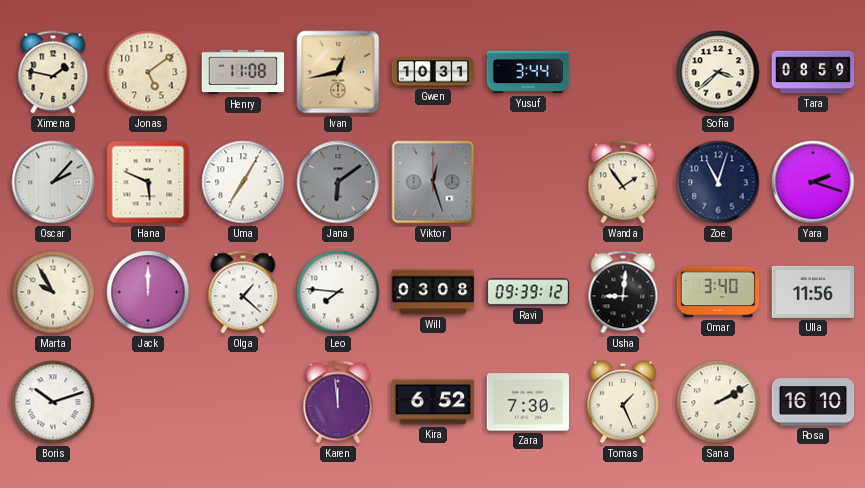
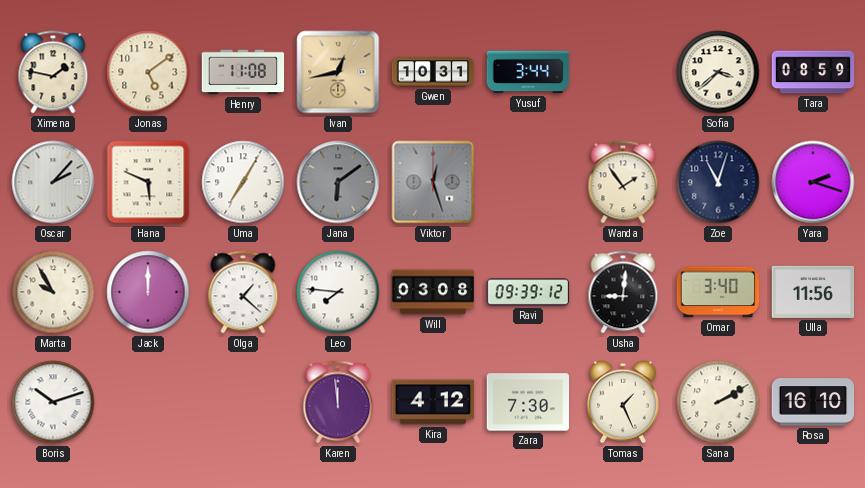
Kira: 6:52 -> 4:12 (433, 402)
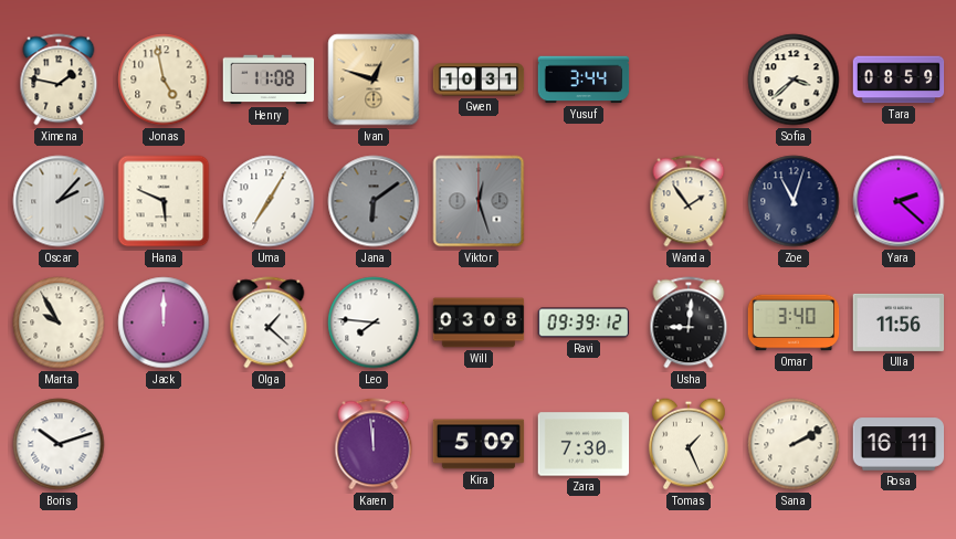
Jonas: 5:09 -> 4:58 (164, 80)
Ivan: 12:43 -> 12:48 (374, 80)
Yara: 2:18 -> 2:22 (899, 201)
Kira: 4:12 -> 5:09 (479, 444)
Rosa: 16:10 -> 16:11 (899, 444)
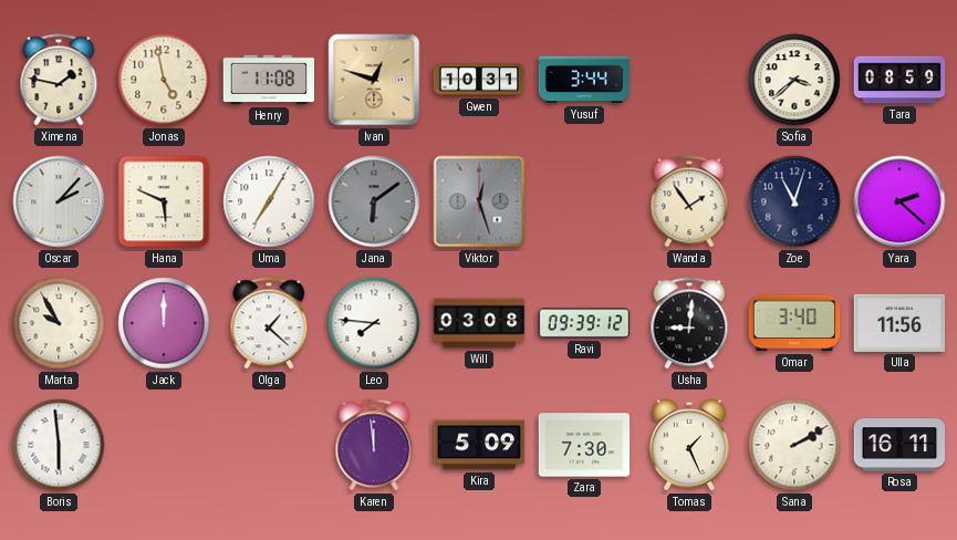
Boris: 10:12 -> 5:59 (59, 445)
